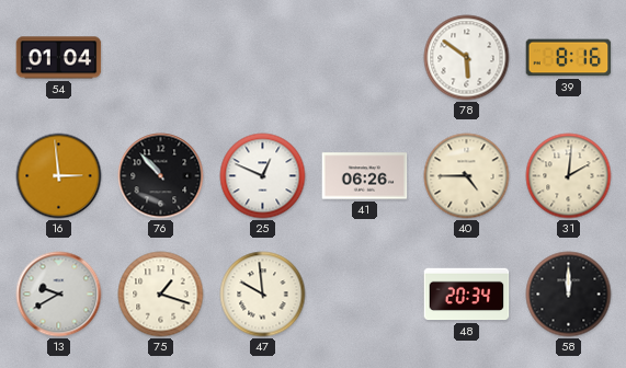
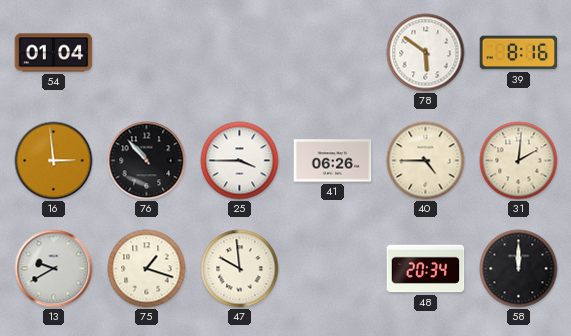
25: 12:49 -> 3:45 (240, 161)
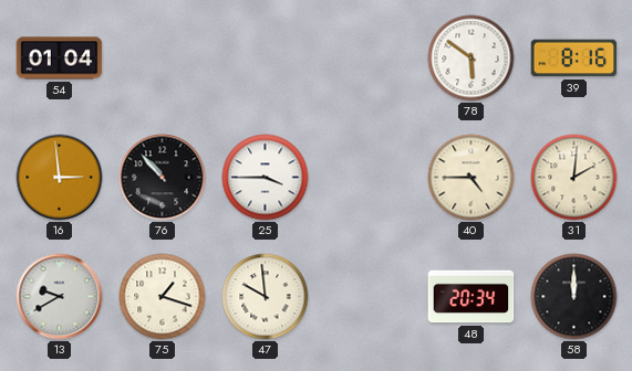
41: 06:26 -> none (333, 161)
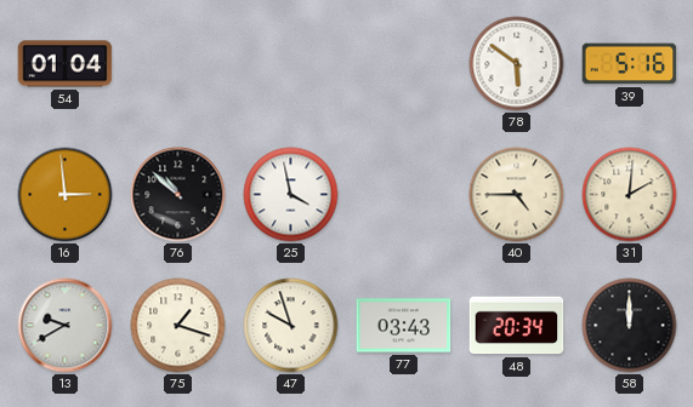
39: 8:16 -> 5:16 (630, 64)
76: 10:53 -> 10:52 (178, 195)
25: 3:45 -> 3:58 (291, 195)
47: 9:59 -> 9:57 (291, 326)
77: none -> 03:43 (404, 326)
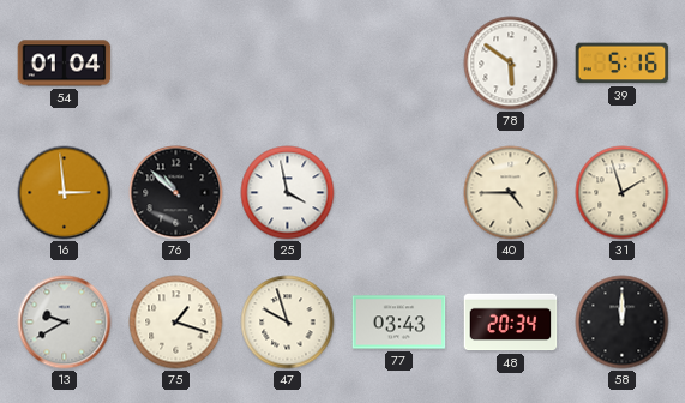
31: 2:01 -> 1:57 (623, 193)
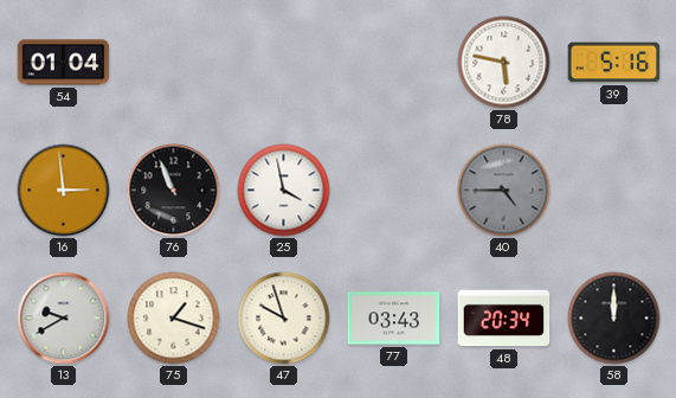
78: 5:51 -> 5:47 (504, 63)
76: 10:52 -> 10:56 (174, 191)
40 dial: cream -> grey (504, 191)
31: 1:57 -> none (623, 193)
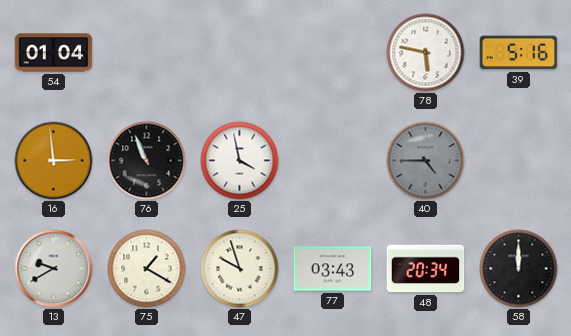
75: 1:18 -> 1:20 (147, 269)
